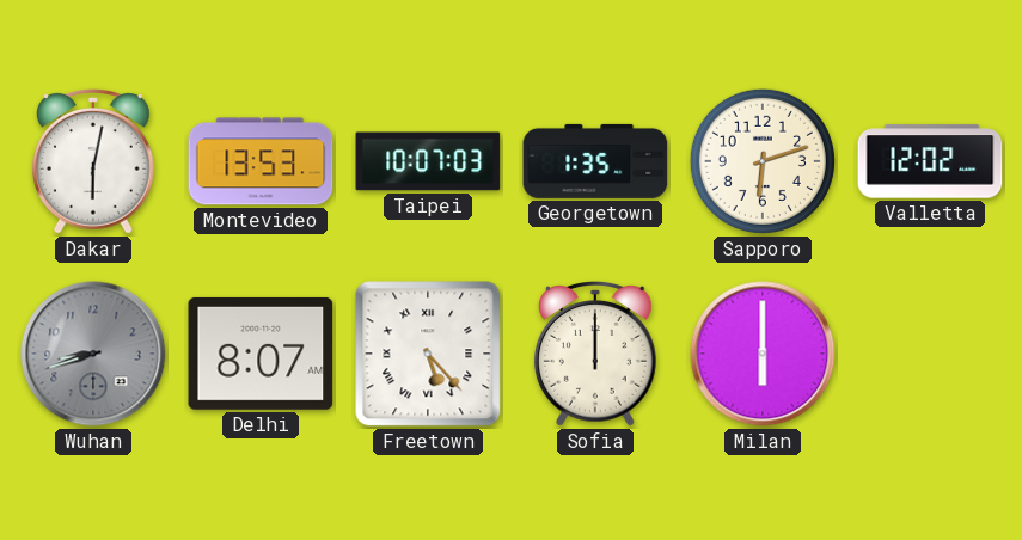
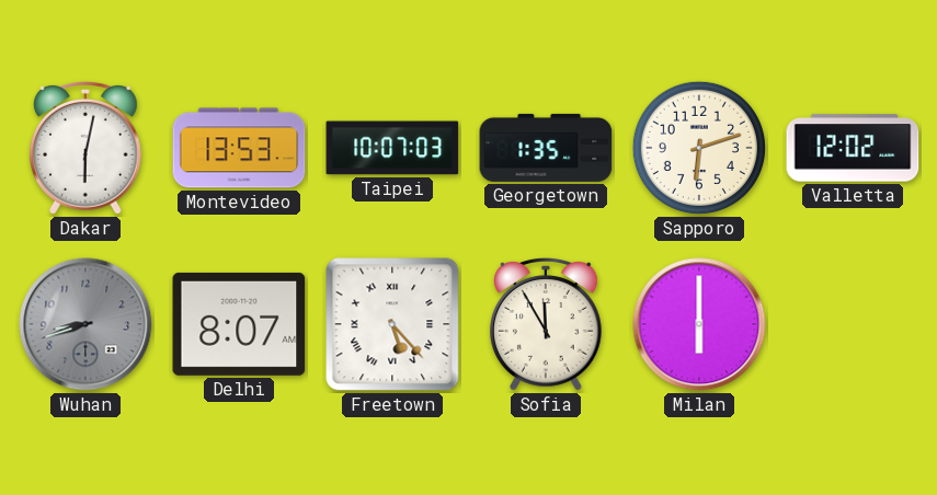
Sofia: 12:00 -> 11:55 (546, 325)
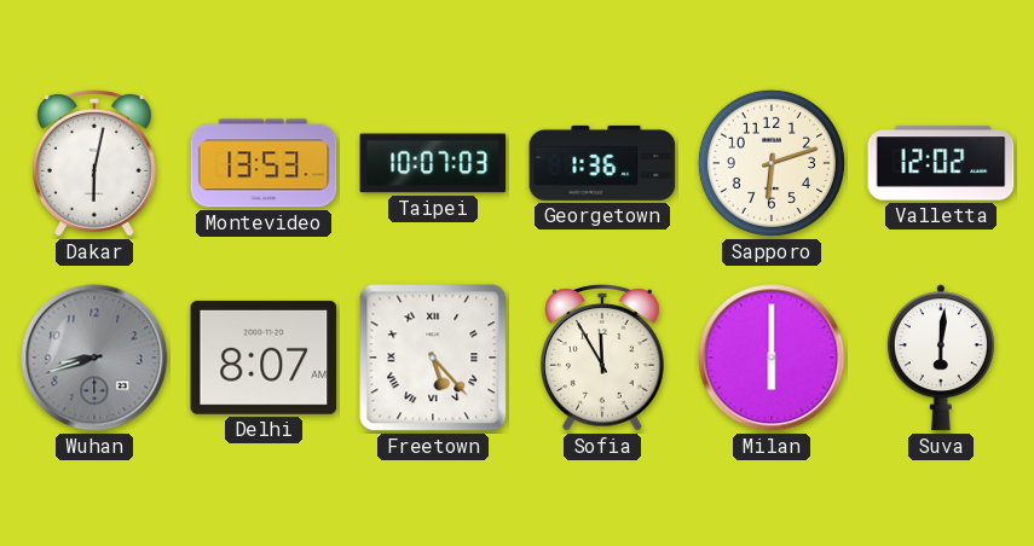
Georgetown: 1:35 -> 1:36 (602, 163)
Suva: none -> 6:01 (941, 358)
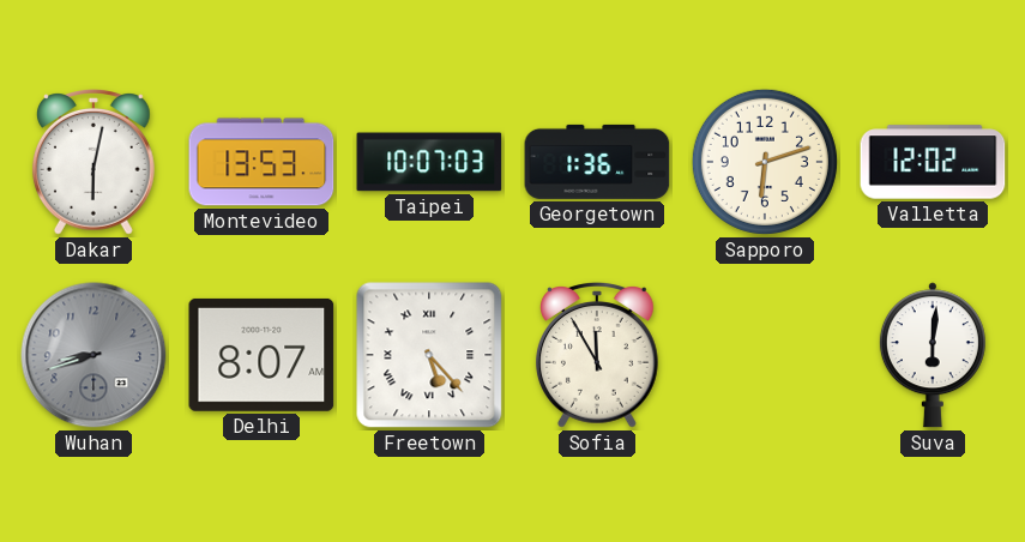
Milan: 6:00 -> none (772, 358)
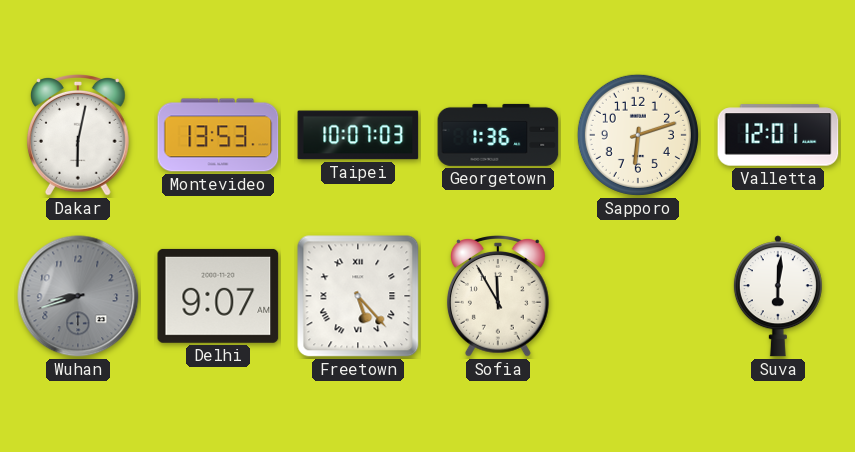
Valletta: 12:02 -> 12:01 (778, 135)
Delhi: 8:07 -> 9:07 (218, 296)
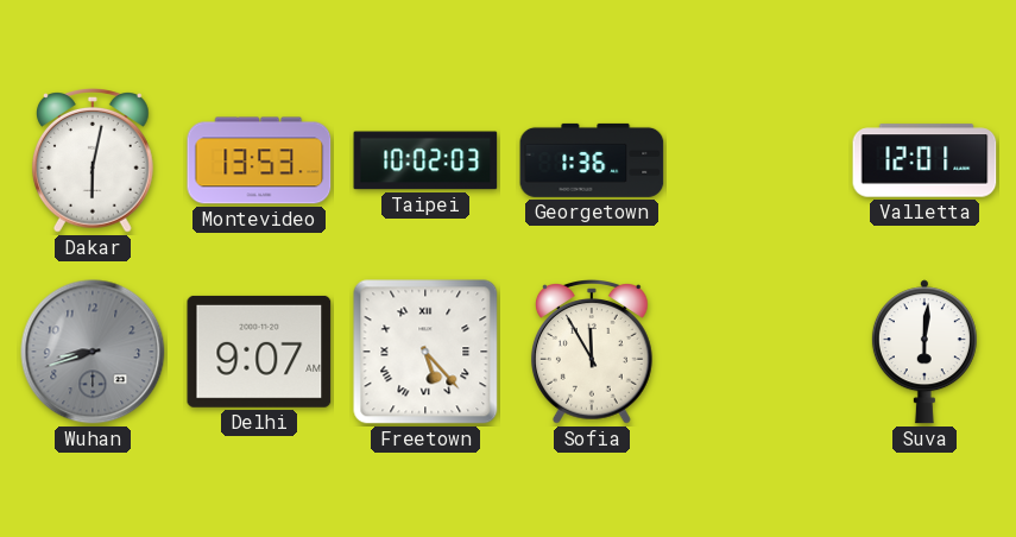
Taipei: 10:07 -> 10:02 (425, 160)
Sapporo: 6:12 -> none (638, 135)
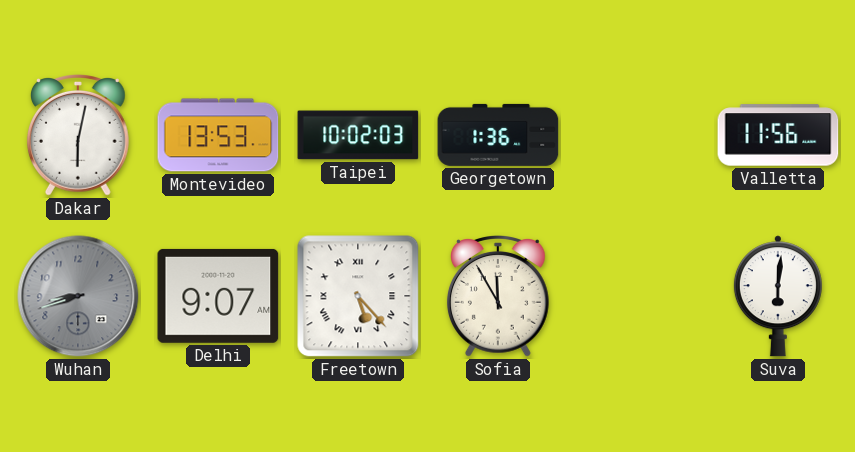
Valletta: 12:01 -> 11:56 (778, 135)
